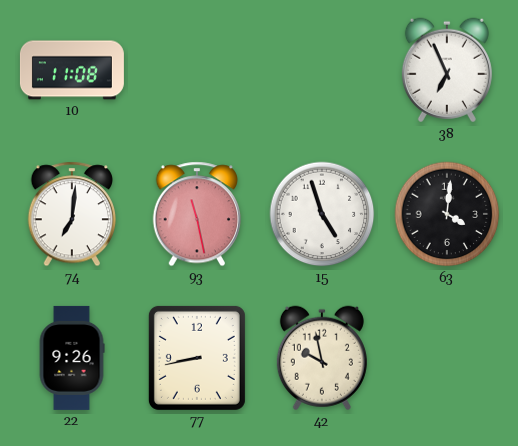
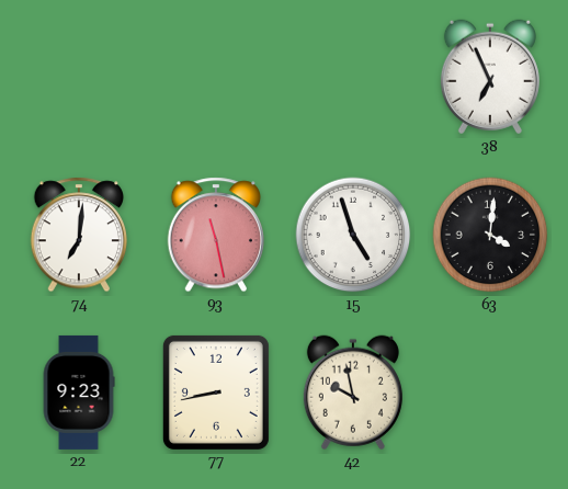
10: 11:08 -> none (72, 70)
22: 9:26 -> 9:23 (79, 393)
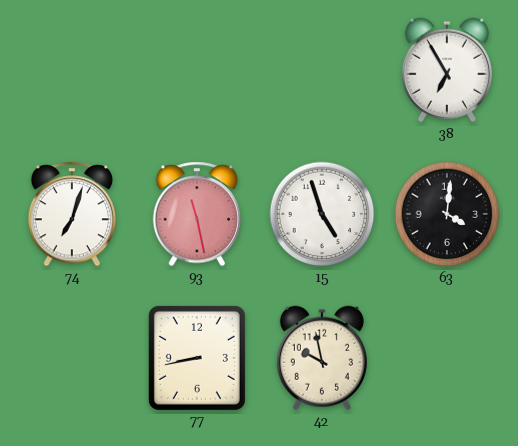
38: 6:56 -> 6:55 (447, 70)
74: 7:01 -> 7:03 (71, 214)
22: 9:23 -> none (79, 393)
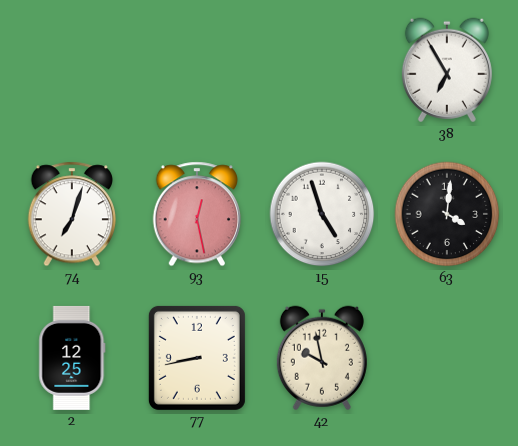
93: 11:28 -> 12:28 (196, 214)
2: none -> 12:25 (72, 358)
